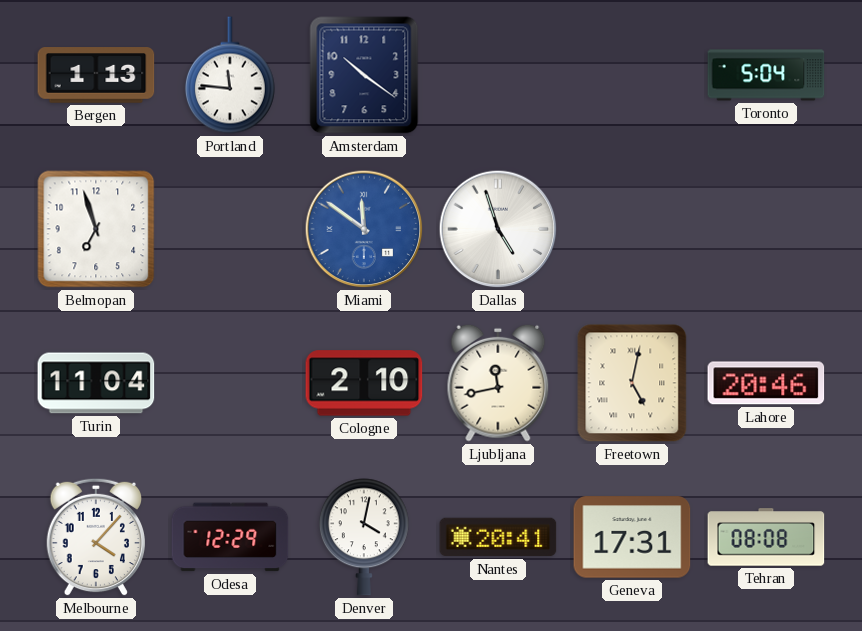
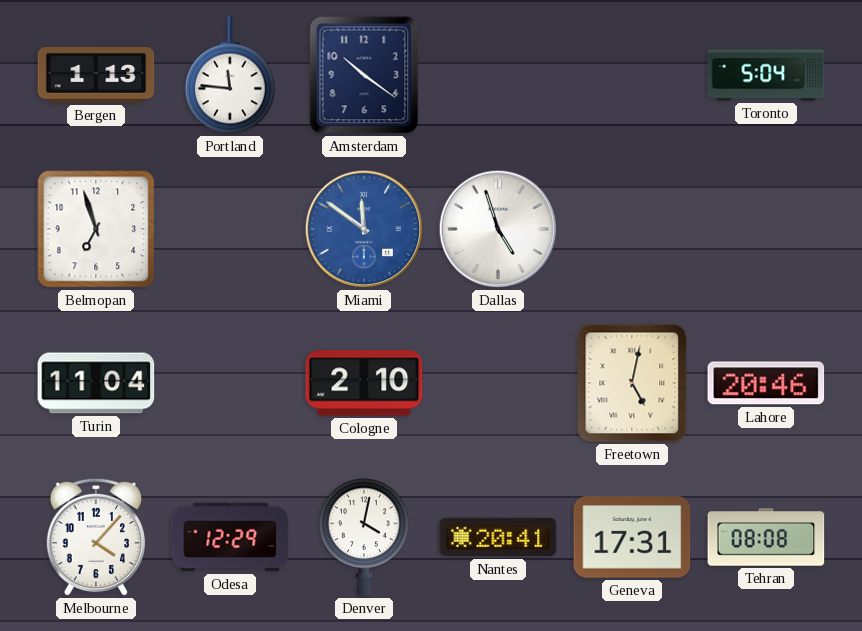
Ljubljana: 11:43 -> none (498, 383)
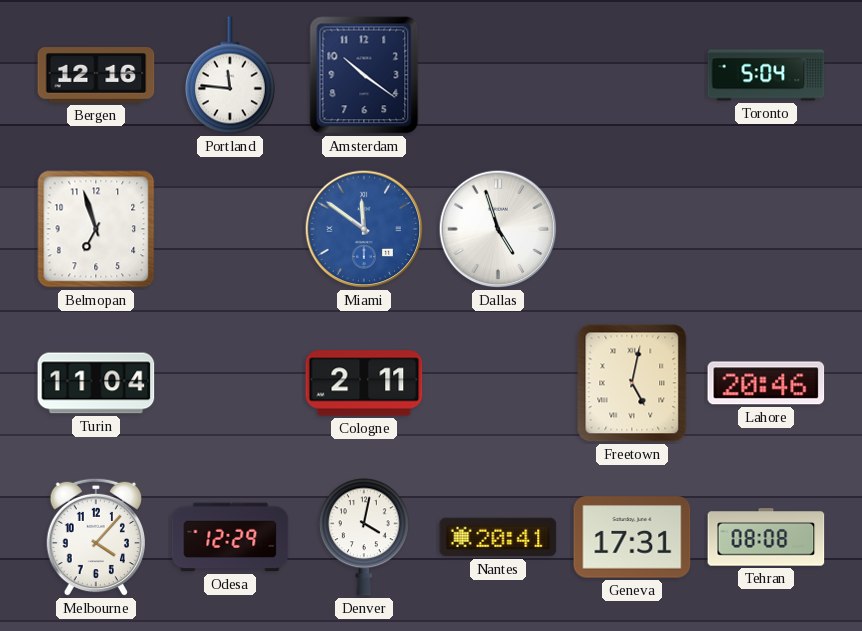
Bergen: 1:13 -> 12:16 (96, 75)
Cologne: 2:10 -> 2:11 (364, 383)
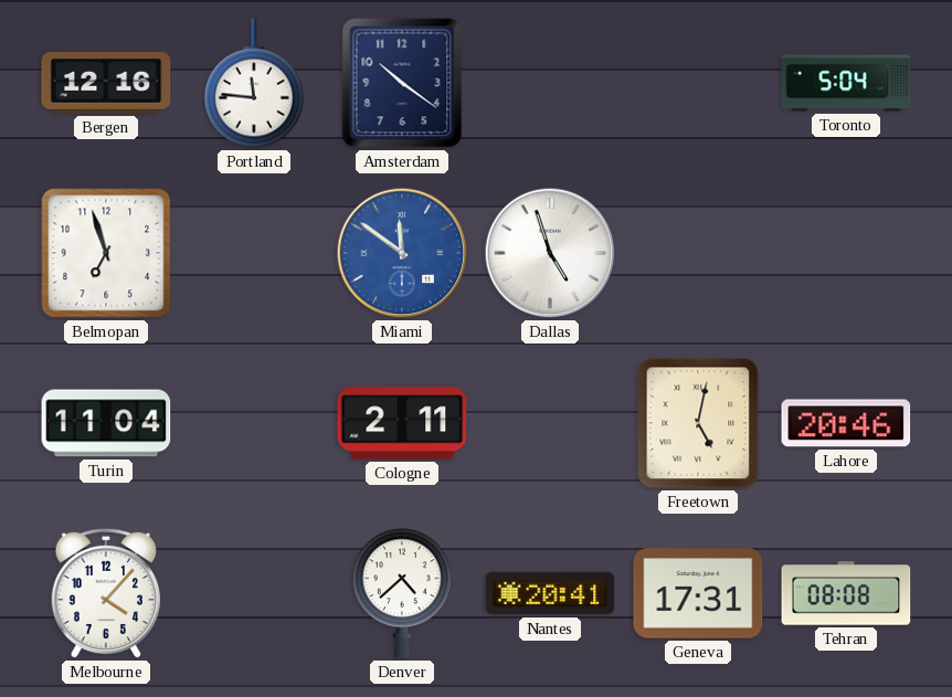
Odesa: 12:29 -> none (230, 537)
Denver: 4:02 -> 4:38 (402, 593)
